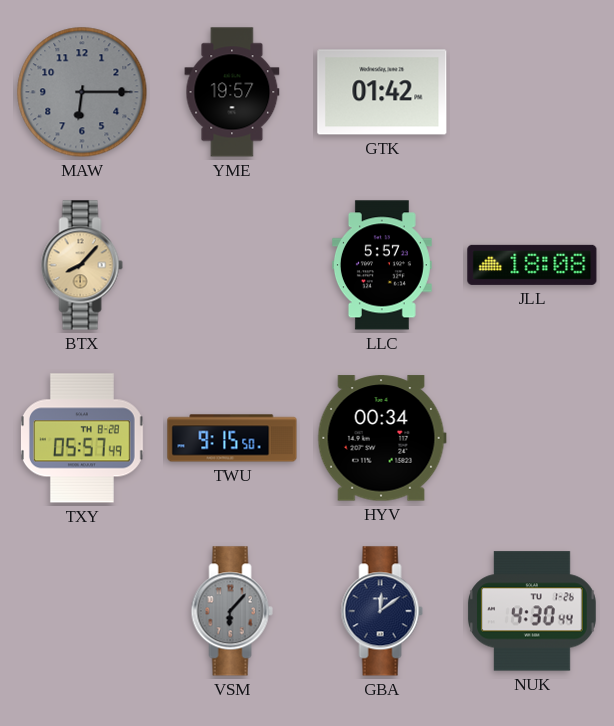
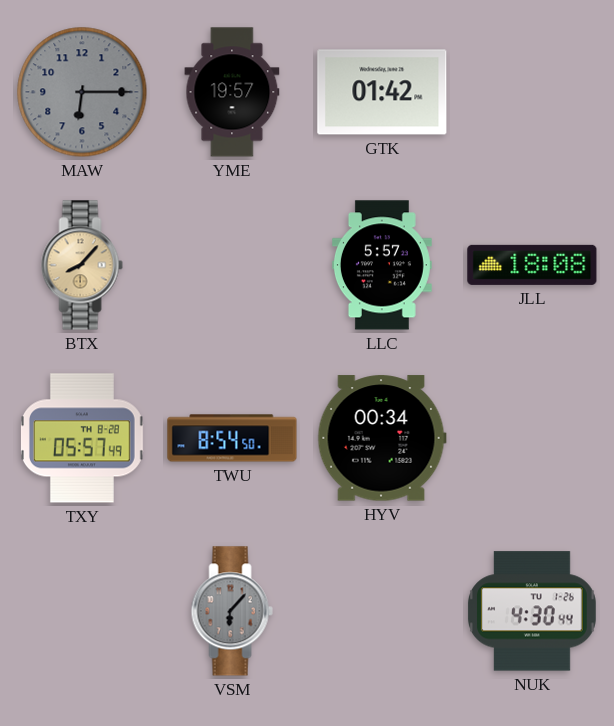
TWU: 9:15 -> 8:54 (232, 438)
GBA: 12:09 -> none (382, 611)
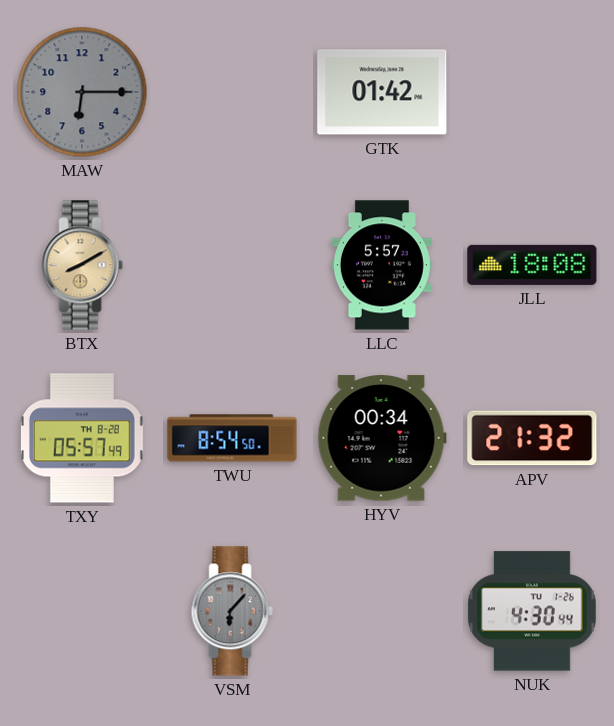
YME: 19:57 -> none (232, 92)
BTX: 8:07 -> 8:10 (82, 265)
APV: none -> 21:32 (532, 438)
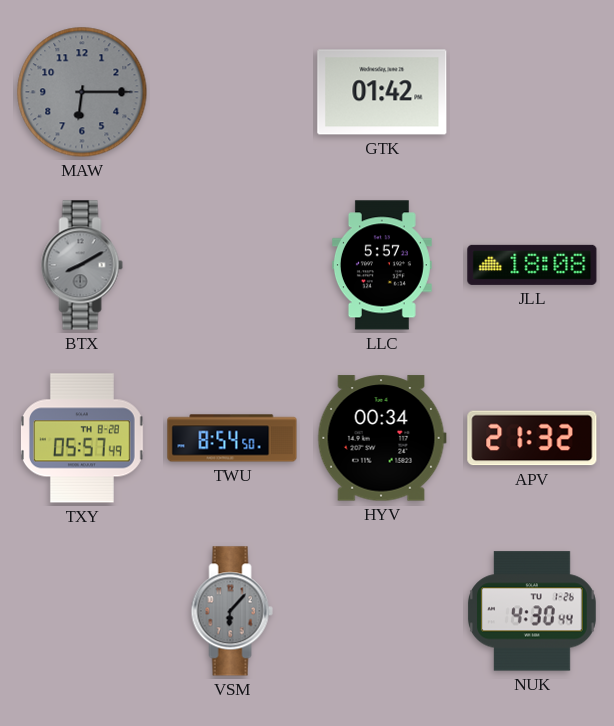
BTX dial: champagne -> grey (82, 265)
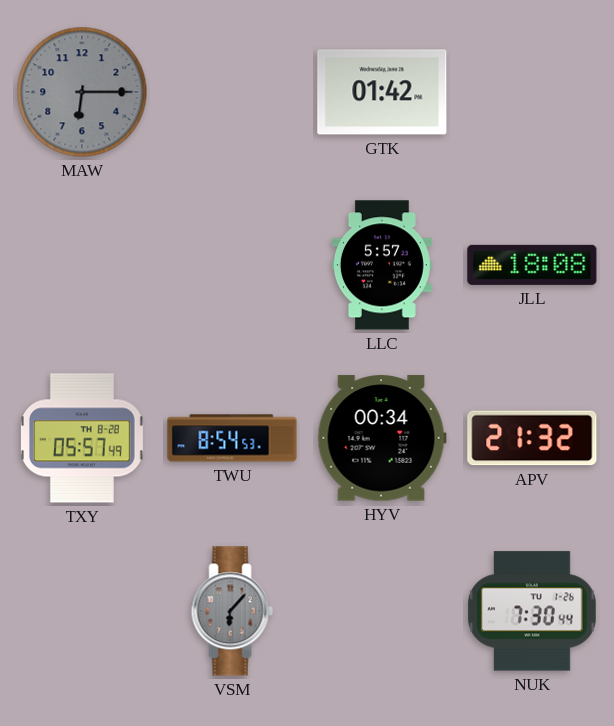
BTX: 8:10 -> none (82, 265)
TWU: 8:54:50 -> 8:54:53 (232, 438)
NUK: 4:30 -> 7:30 (532, 611)
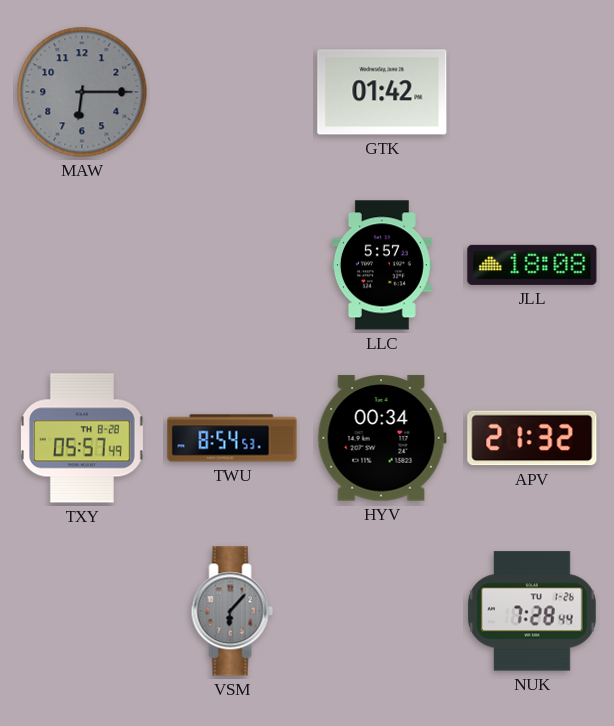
NUK: 7:30 -> 7:28 (532, 611)
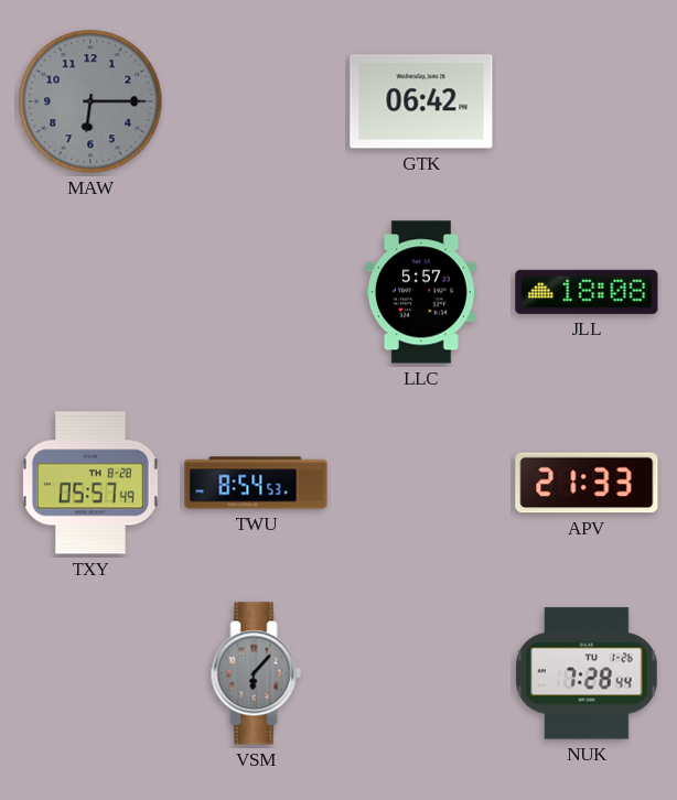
GTK: 01:42 -> 06:42 (421, 101)
HYV: 00:34 -> none (382, 438)
APV: 21:32 -> 21:33 (587, 483)
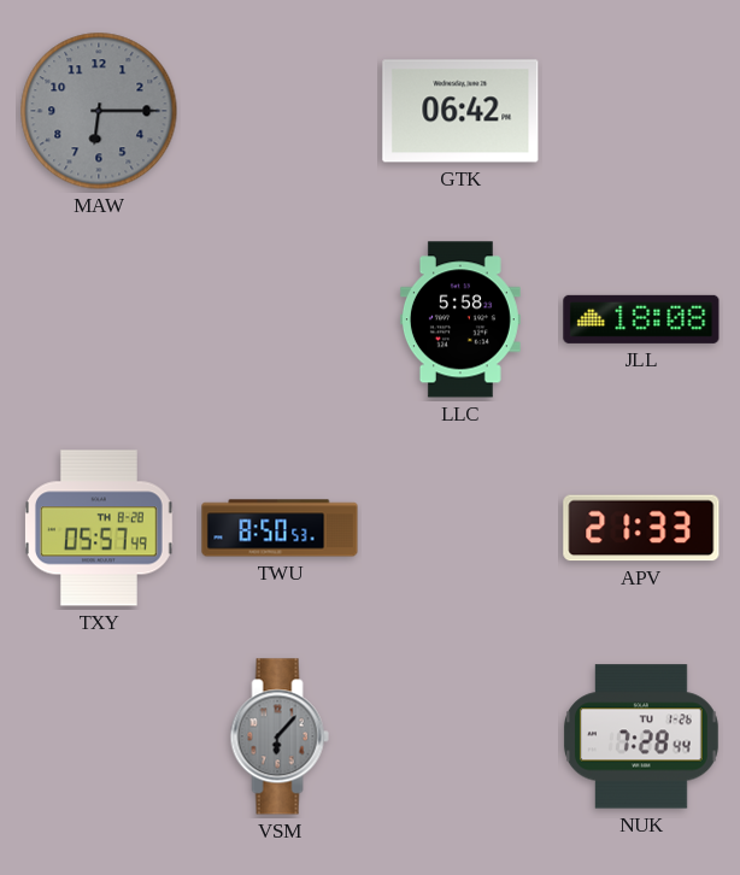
LLC: 5:57 -> 5:58 (460, 319)
TWU: 8:54 -> 8:50 (280, 528)
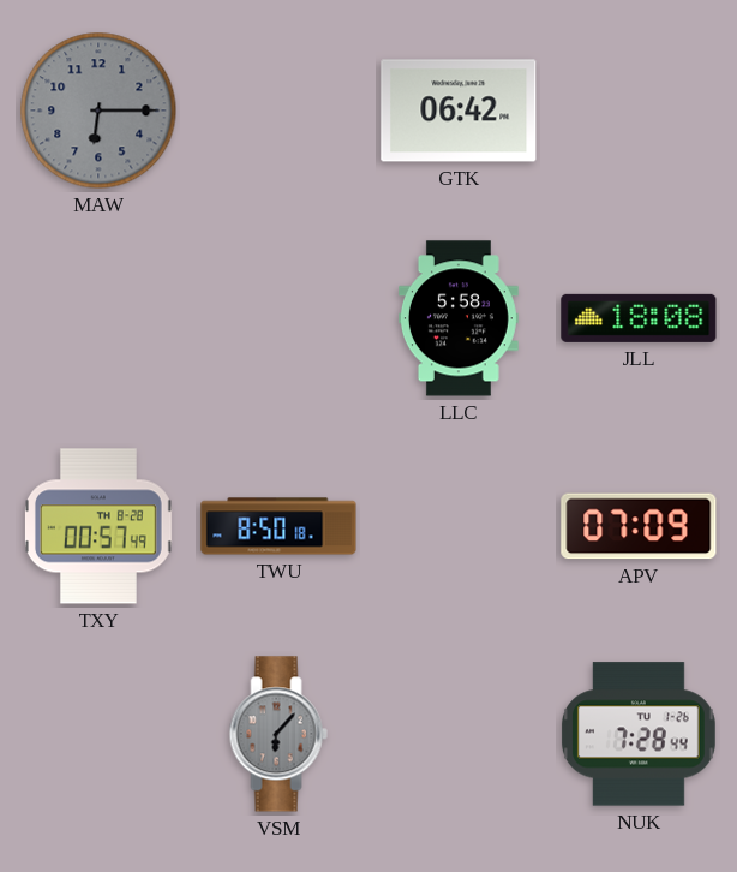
TXY: 05:57 -> 00:57 (100, 526)
TWU: 8:50:53 -> 8:50:18 (278, 526)
APV: 21:33 -> 07:09 (639, 526)
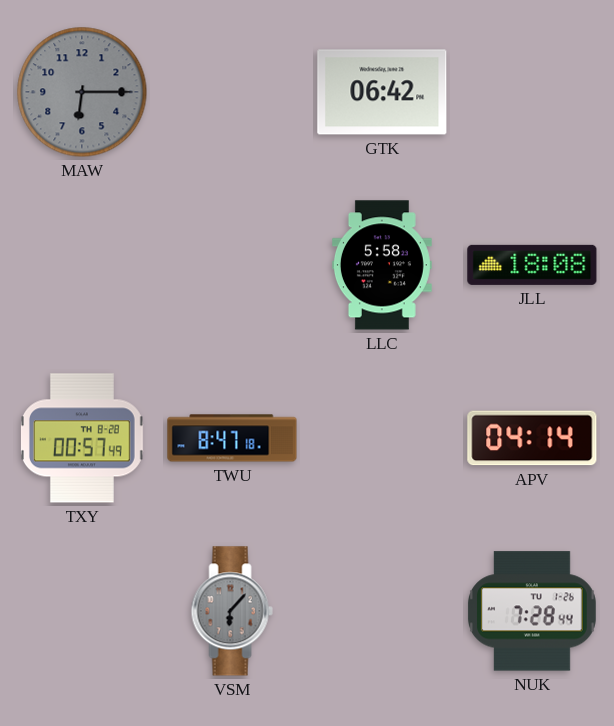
TWU: 8:50 -> 8:47 (232, 438)
APV: 07:09 -> 04:14 (532, 438)
